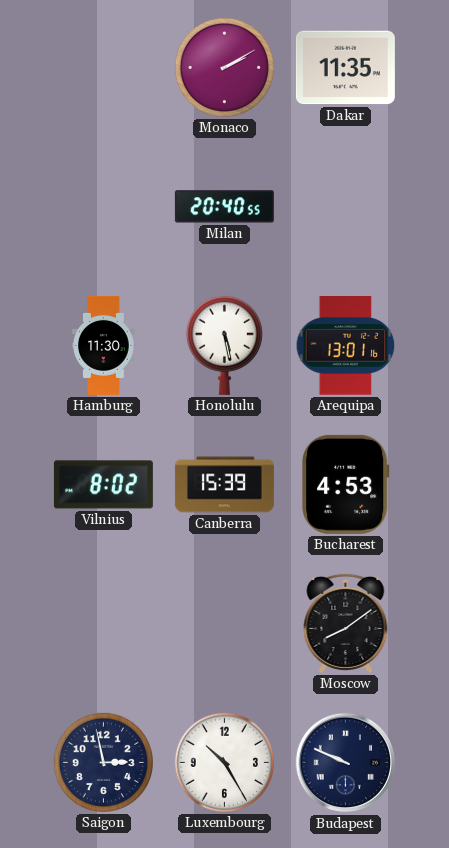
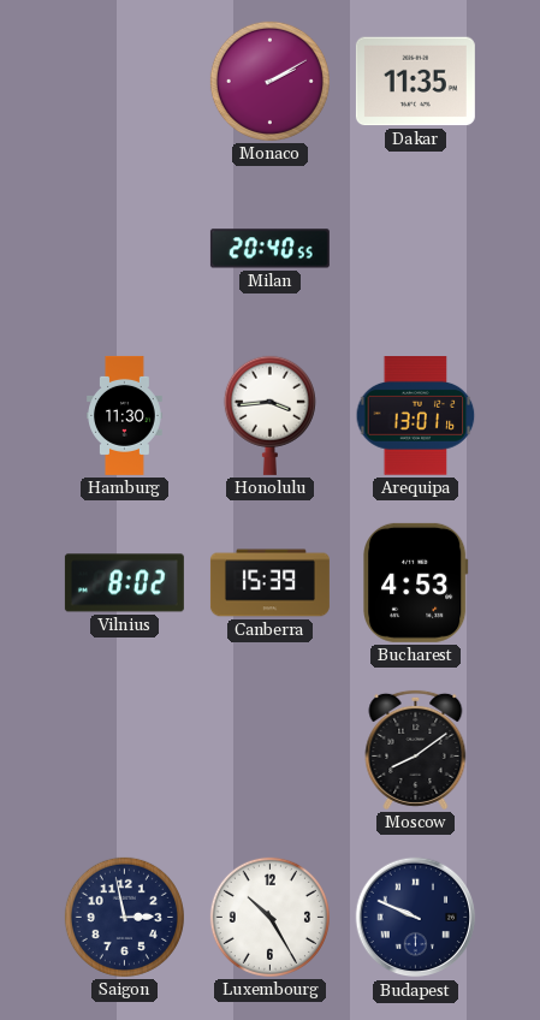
Honolulu: 5:28 -> 3:44 (269, 415)
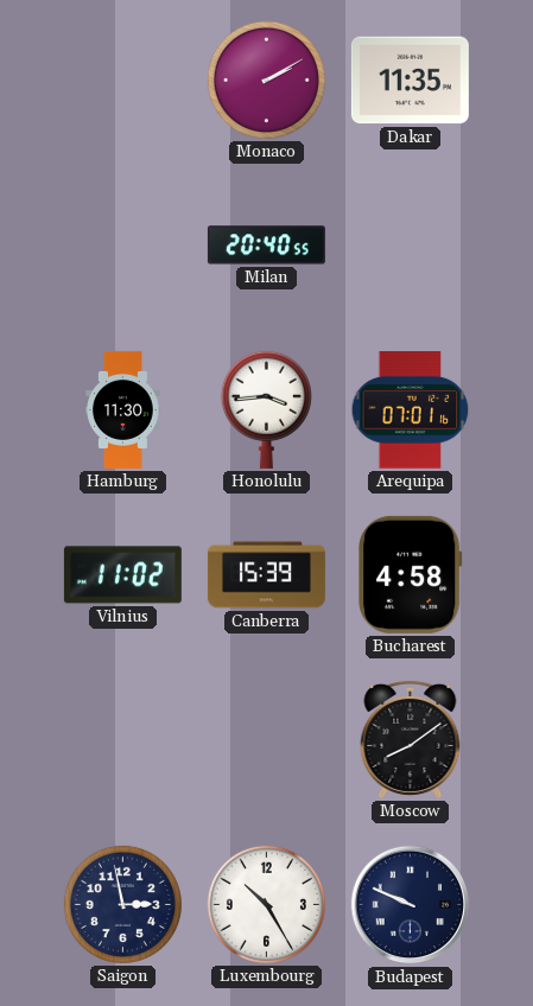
Arequipa: 13:01 -> 07:01 (411, 410)
Vilnius: 8:02 -> 11:02 (122, 575)
Bucharest: 4:53 -> 4:58 (411, 574)
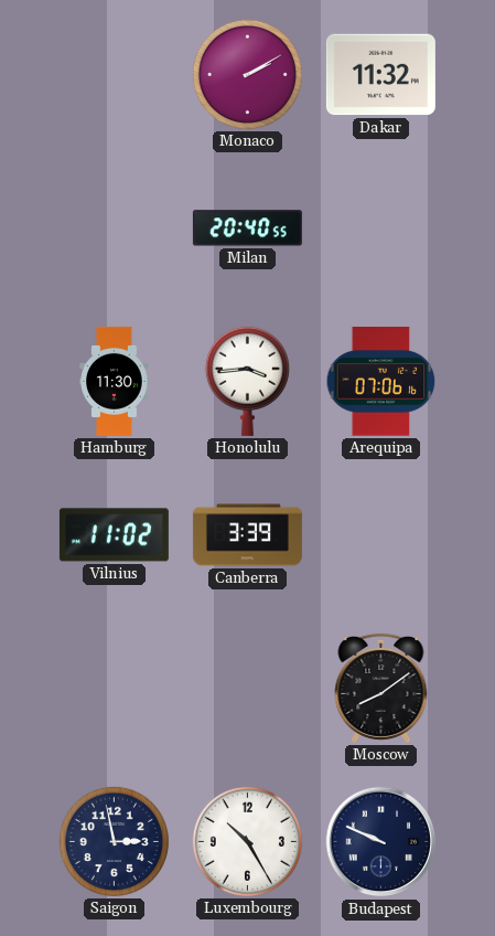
Dakar: 11:35 -> 11:32 (380, 75)
Arequipa: 07:01 -> 07:06 (381, 382)
Canberra: 15:39 -> 3:39 (247, 535)
Bucharest: 4:58 -> none (411, 574)
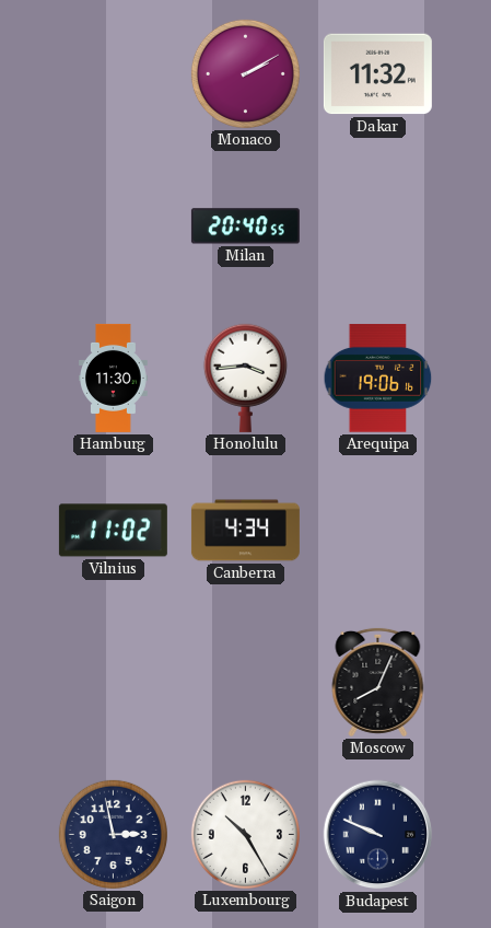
Arequipa: 07:06 -> 19:06 (378, 379)
Canberra: 3:39 -> 4:34 (245, 531)
Moscow: 8:09 -> 8:04 (378, 682)
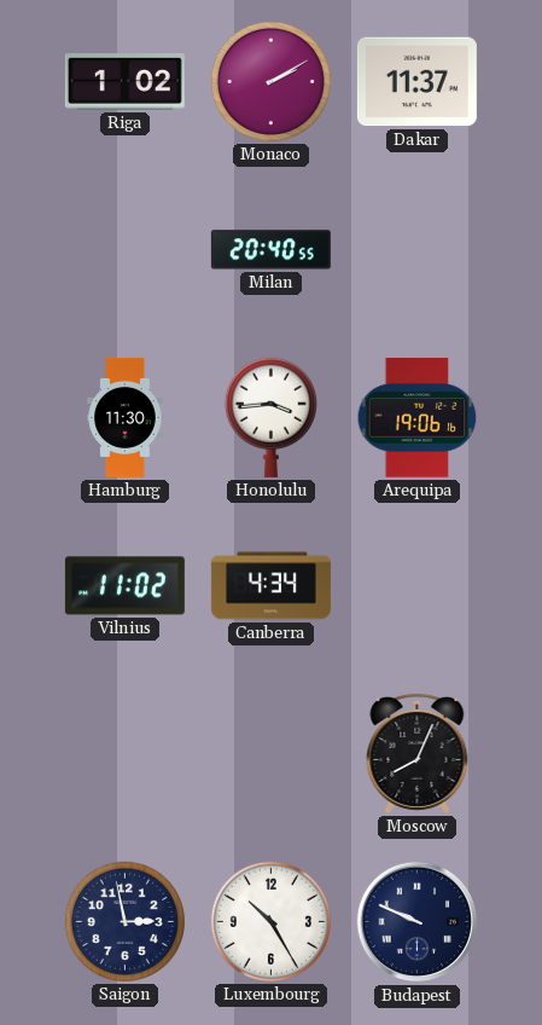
Riga: none -> 1:02 (124, 82)
Dakar: 11:32 -> 11:37 (416, 82)
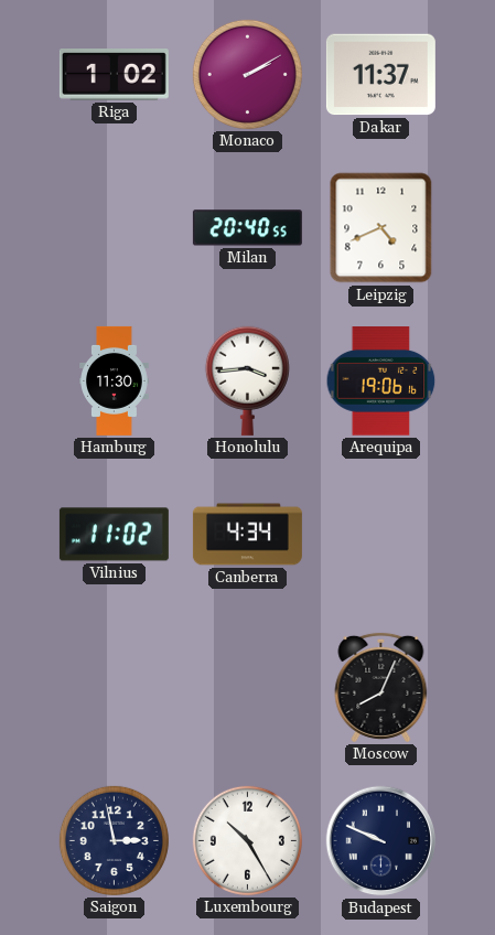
Leipzig: none -> 4:41 (381, 228)
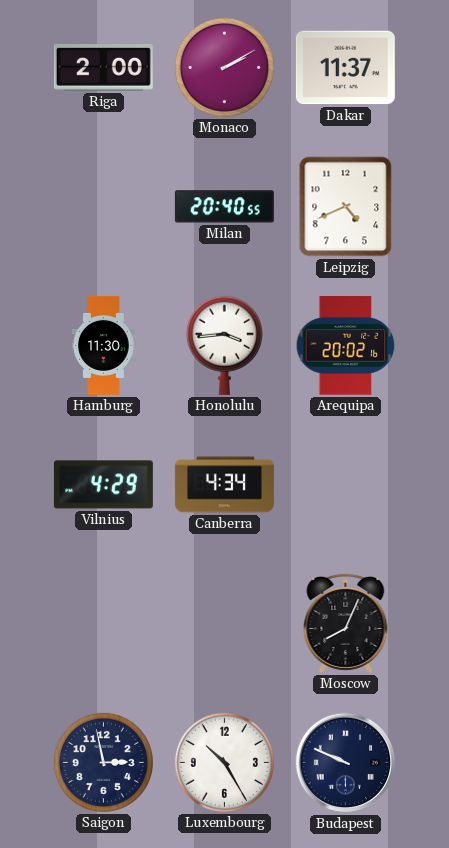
Riga: 1:02 -> 2:00 (103, 68)
Arequipa: 19:06 -> 20:02 (346, 346)
Vilnius: 11:02 -> 4:29 (103, 485)
